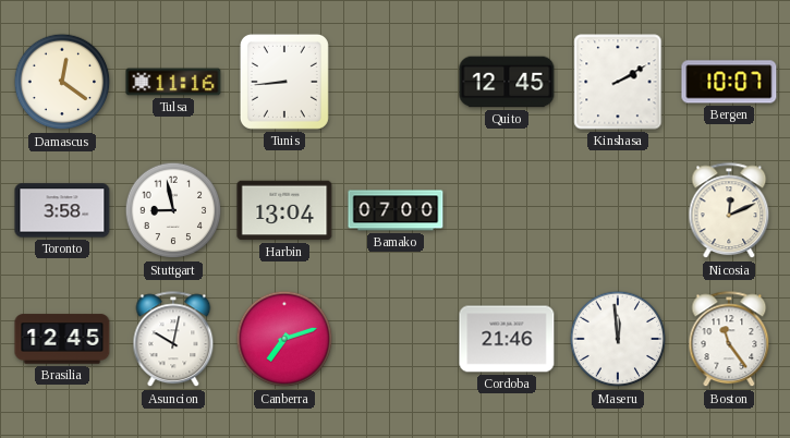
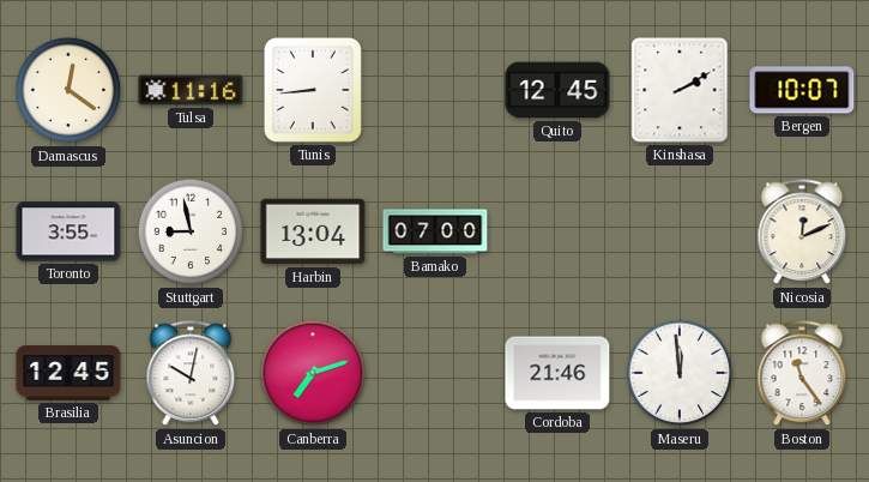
Toronto: 3:58 -> 3:55 (68, 231)
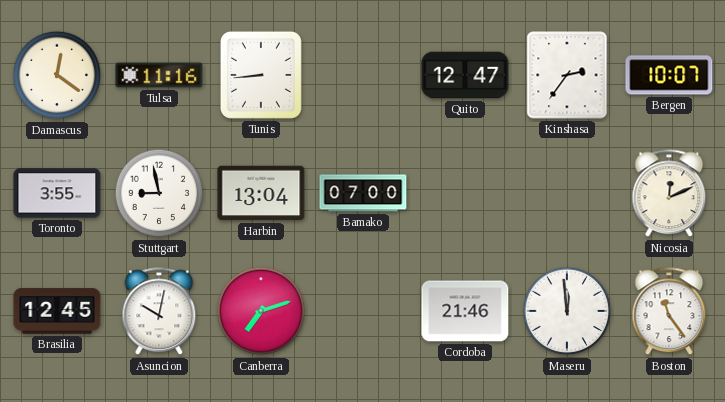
Quito: 12:45 -> 12:47 (465, 75)
Kinshasa: 2:10 -> 2:36 (567, 75)
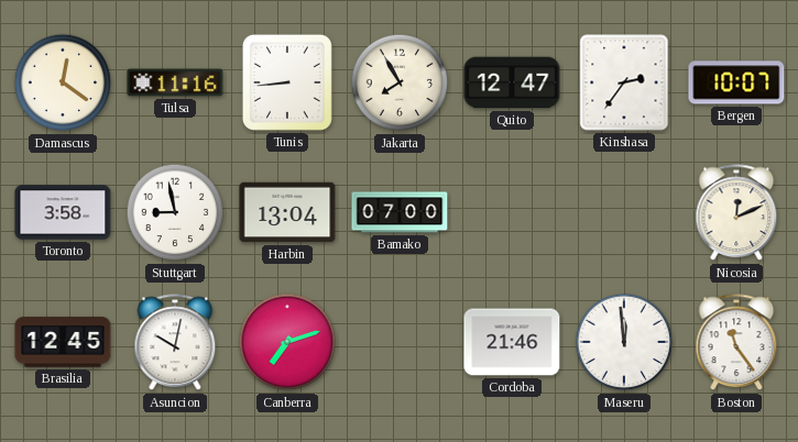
Jakarta: none -> 7:55 (400, 82)
Toronto: 3:55 -> 3:58 (63, 212)
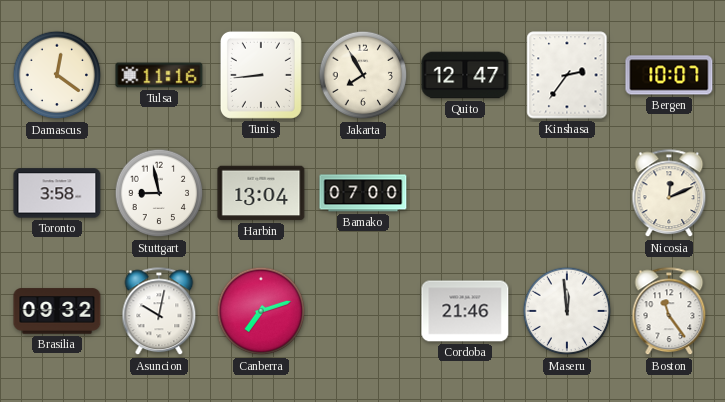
Brasilia: 12:45 -> 09:32 (57, 311)
